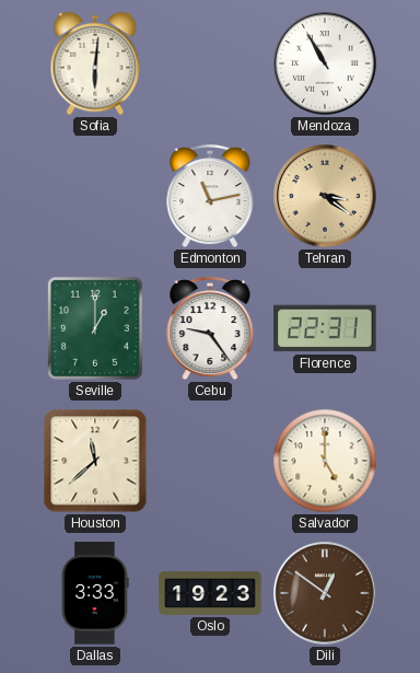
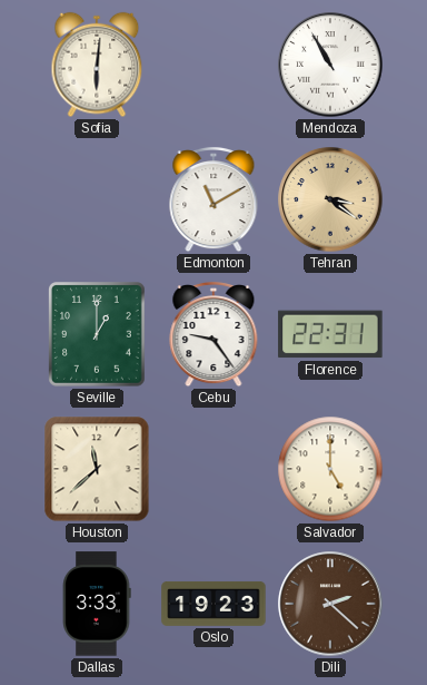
Edmonton: 11:13 -> 11:10 (213, 199)
Dili: 12:51 -> 2:22 (330, 604)
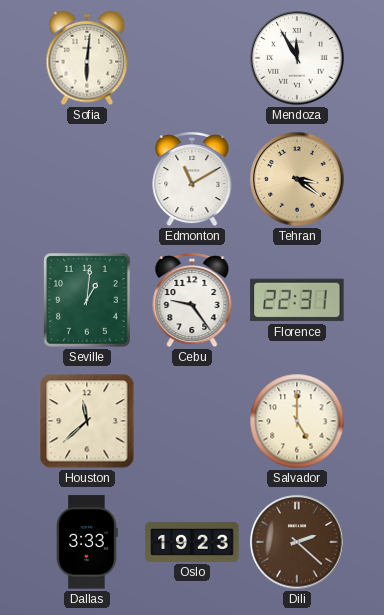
Mendoza: 10:55 -> 11:55 (297, 58)
Seville: 1:00 -> 1:01 (88, 301)
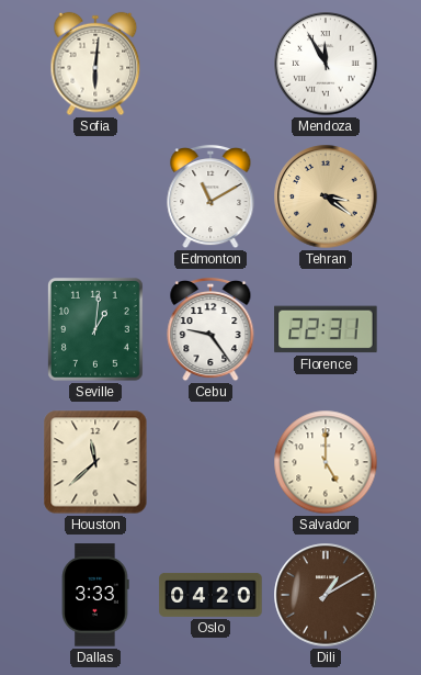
Oslo: 19:23 -> 04:20 (210, 595)
Dili: 2:22 -> 1:10 (326, 595)
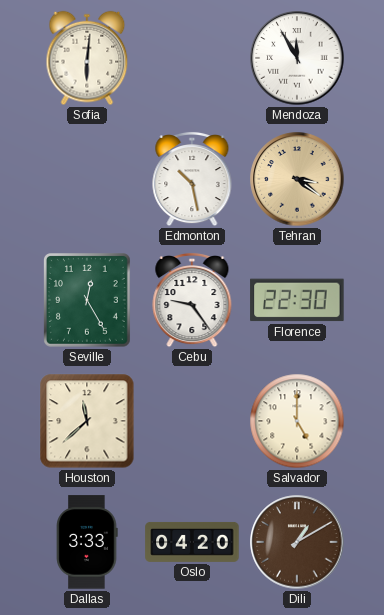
Edmonton: 11:10 -> 10:28 (192, 179)
Seville: 1:01 -> 12:25 (88, 301)
Florence: 22:31 -> 22:30 (297, 300)
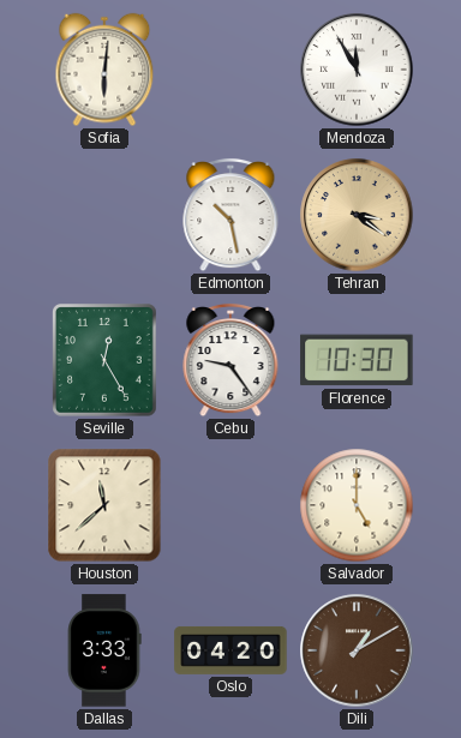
Florence: 22:30 -> 10:30 (357, 360)
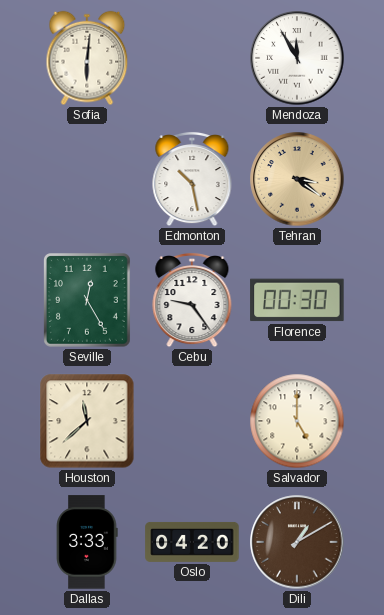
Florence: 10:30 -> 00:30 (297, 300)
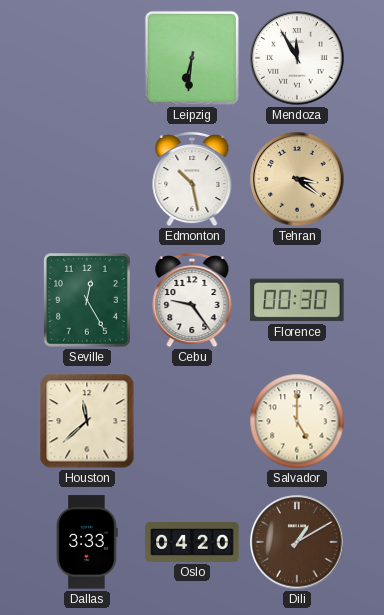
Sofia: 6:01 -> none (87, 58)
Leipzig: none -> 6:31 (192, 58)
